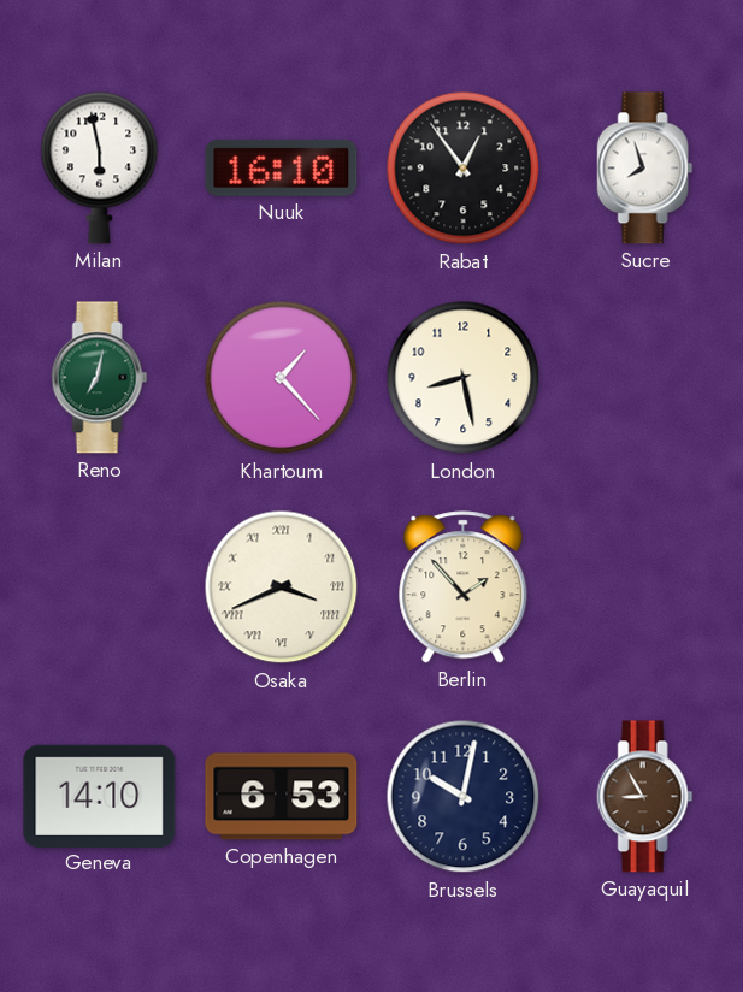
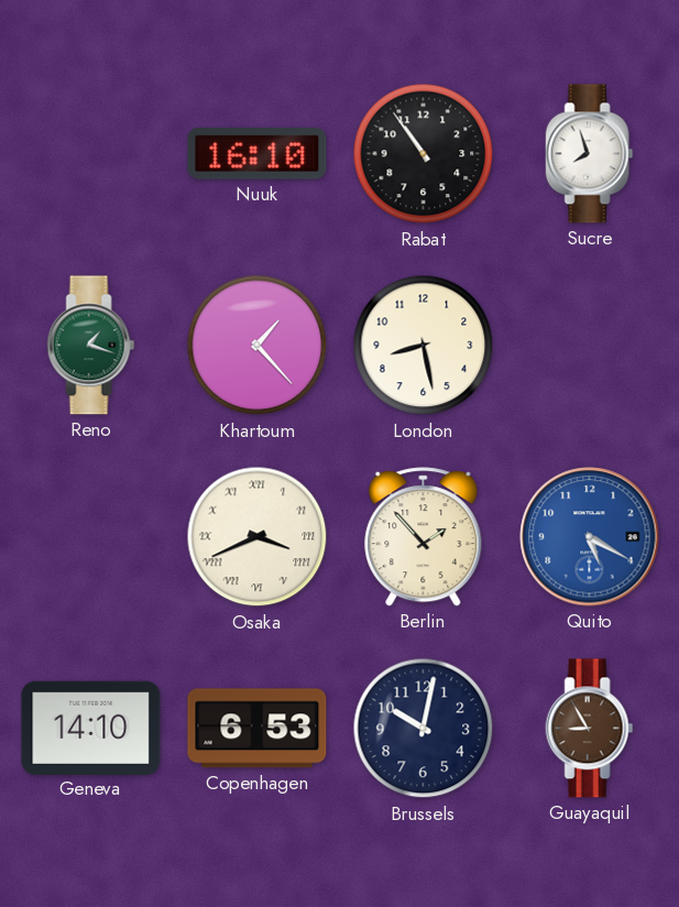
Milan: 5:58 -> none (100, 167)
Rabat: 12:54 -> 10:54 (424, 154)
Reno: 7:02 -> 1:18 (91, 346)
Quito: none -> 5:20 (590, 537)
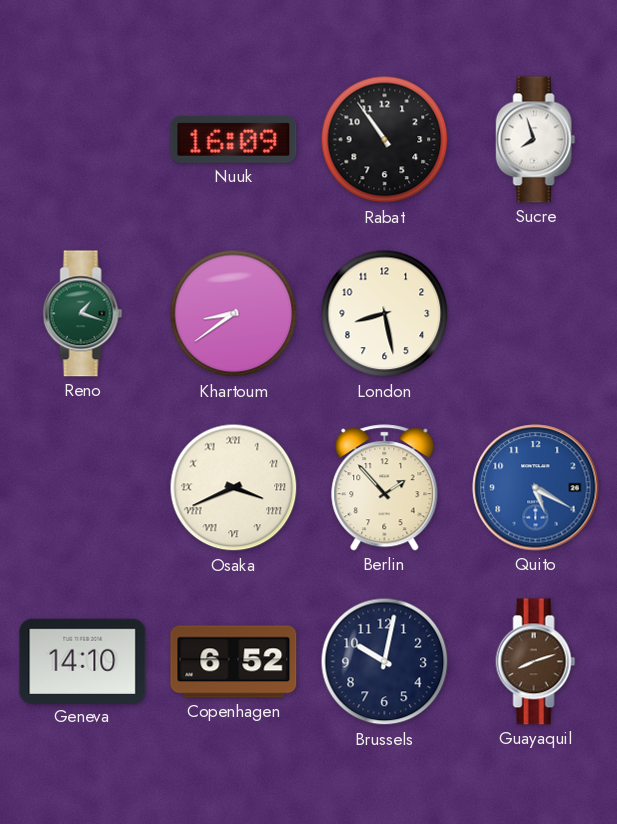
Nuuk: 16:10 -> 16:09 (234, 139)
Khartoum: 1:23 -> 8:39 (234, 314)
Copenhagen: 6:53 -> 6:52 (234, 662)
Guayaquil: 8:55 -> 8:12 (536, 662)
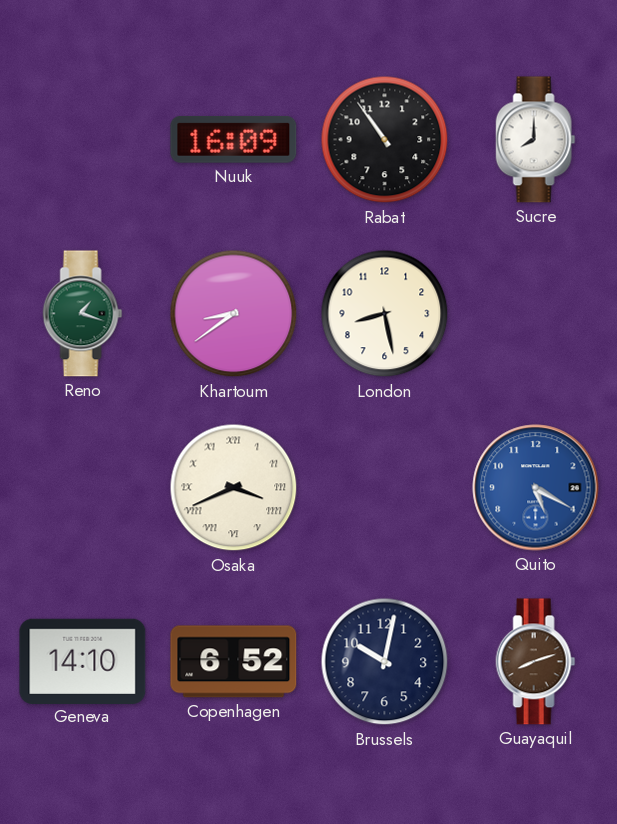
Sucre: 7:57 -> 8:00 (536, 140)
Berlin: 1:53 -> none (385, 488)
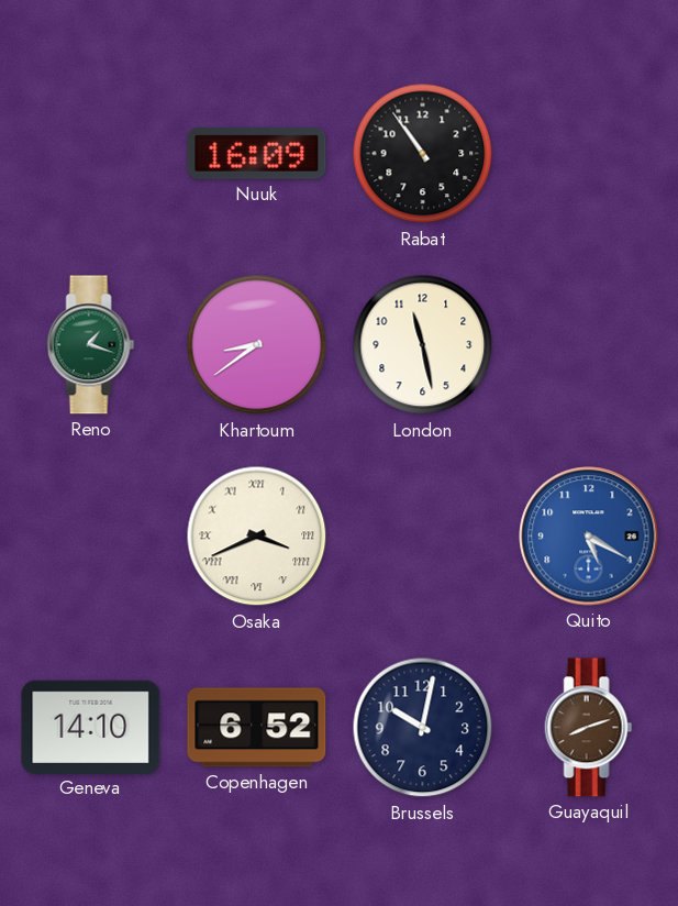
Sucre: 8:00 -> none (536, 140)
London: 8:28 -> 11:28 (423, 345)
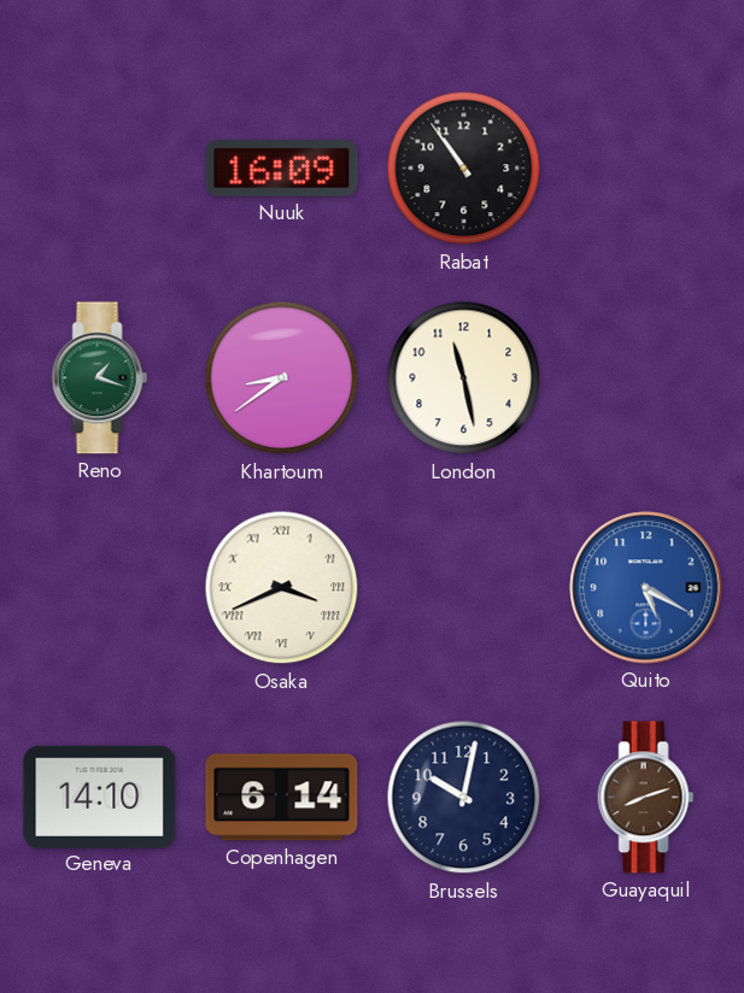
Copenhagen: 6:52 -> 6:14 (282, 798)
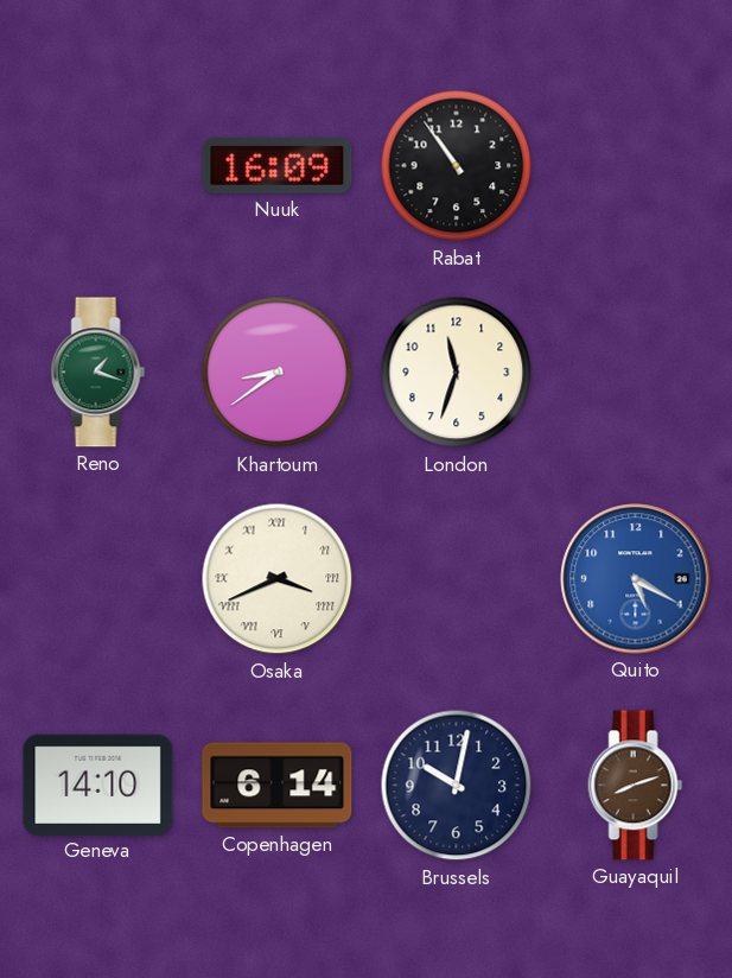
London: 11:28 -> 11:33 (457, 373)
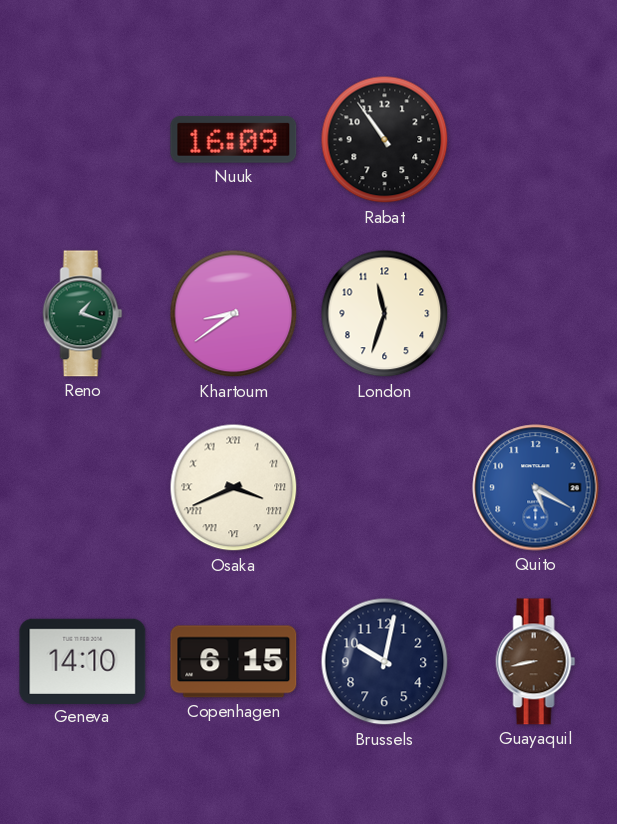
Copenhagen: 6:14 -> 6:15 (234, 662)
Guayaquil: 8:12 -> 8:43 (536, 662)
